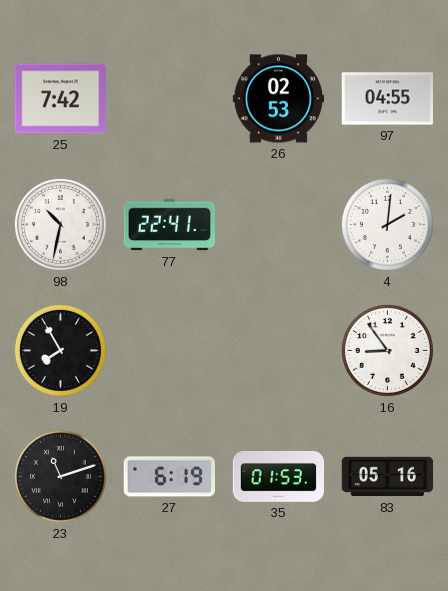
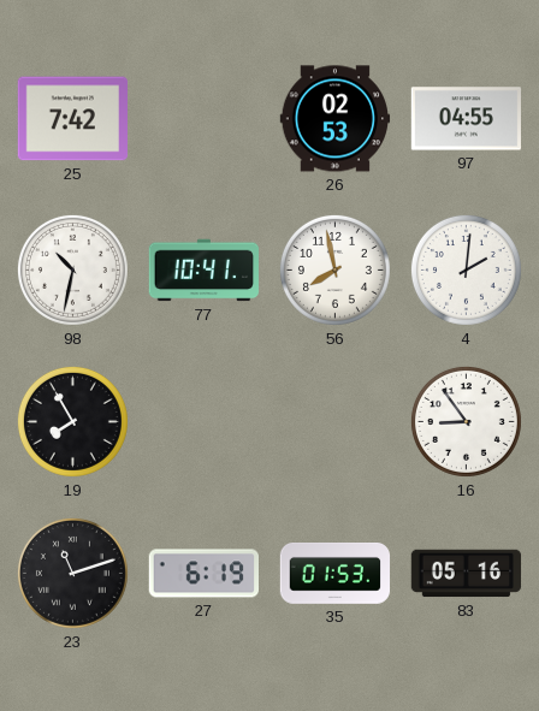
77: 22:41 -> 10:41 (205, 271)
56: none -> 7:58 (334, 269)
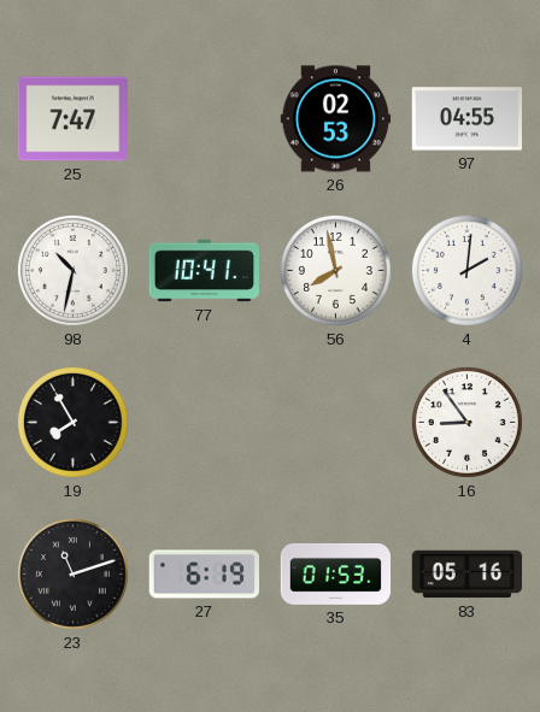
25: 7:42 -> 7:47 (72, 119)
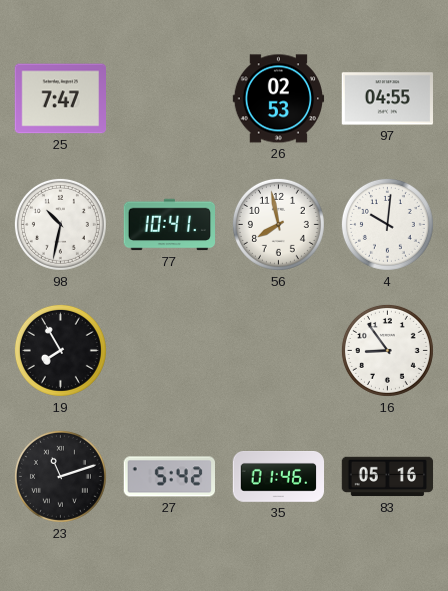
4: 2:01 -> 10:01 (387, 224)
27: 6:19 -> 5:42 (169, 477)
35: 01:53 -> 01:46 (279, 477)
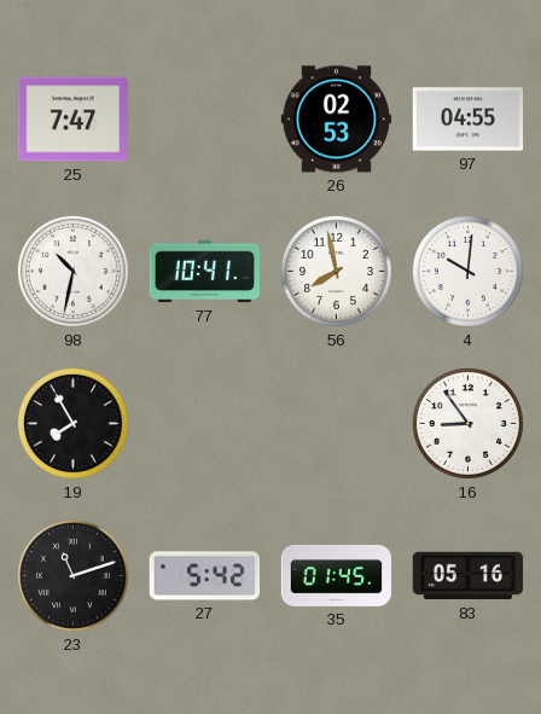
35: 01:46 -> 01:45 (337, 576)
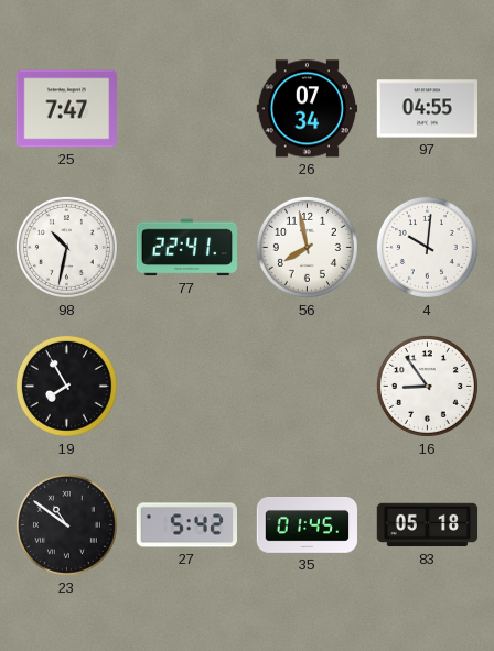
26: 02:53 -> 07:34 (308, 109)
77: 10:41 -> 22:41 (187, 248)
23: 11:12 -> 10:51 (66, 524)
83: 05:16 -> 05:18 (428, 525)
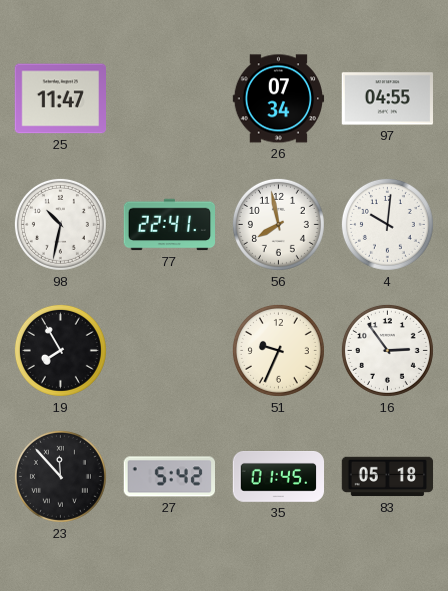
25: 7:47 -> 11:47 (60, 99)
51: none -> 9:34 (278, 350)
16: 8:54 -> 2:54 (387, 350)
23: 10:51 -> 11:53 (60, 476)
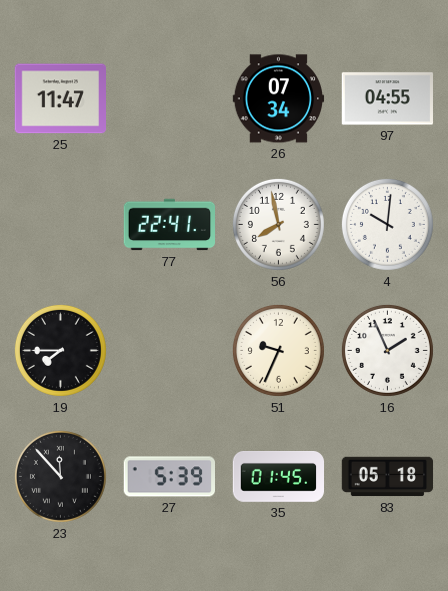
98: 10:32 -> none (60, 224)
19: 7:55 -> 7:45 (60, 350)
16: 2:54 -> 1:56 (387, 350)
27: 5:42 -> 5:39 (169, 477)
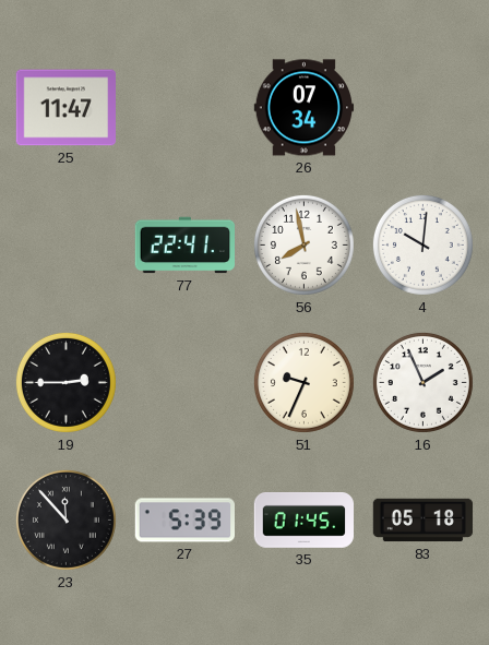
97: 04:55 -> none (387, 99)
19: 7:45 -> 2:45 (65, 382)
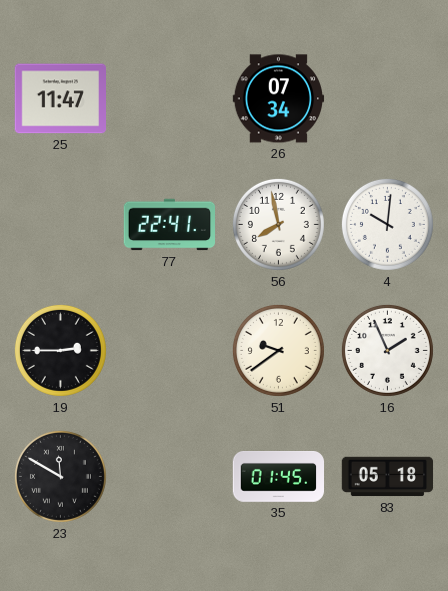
51: 9:34 -> 9:39 (278, 350)
23: 11:53 -> 11:50 (60, 476)
27: 5:39 -> none (184, 521)
